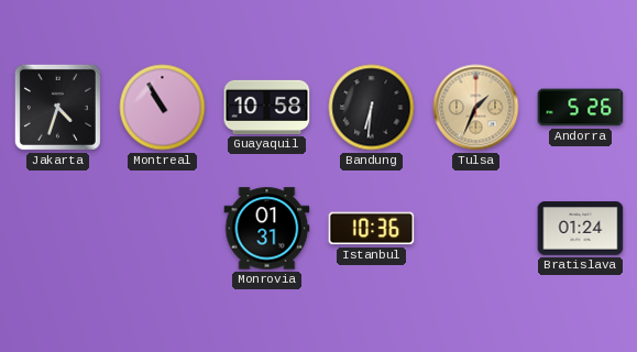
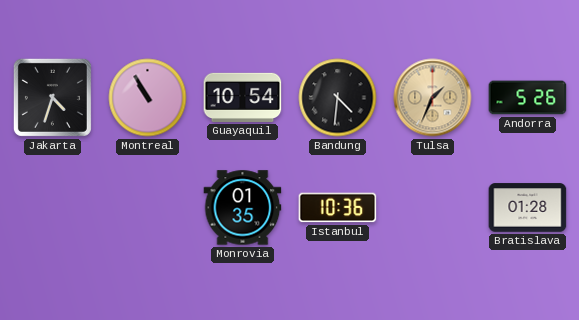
Guayaquil: 10:58 -> 10:54 (243, 97)
Bandung: 6:31 -> 4:31 (338, 98)
Monrovia: 01:31 -> 01:35 (243, 208)
Bratislava: 01:24 -> 01:28 (528, 208)
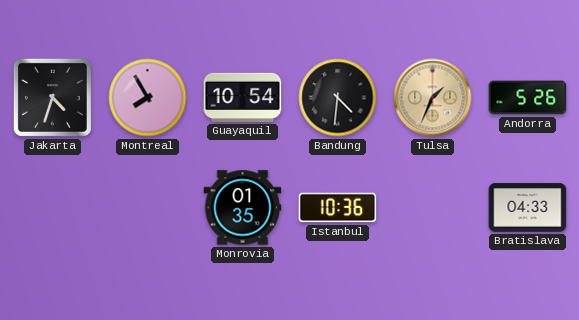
Montreal: 10:55 -> 7:55 (148, 98)
Bratislava: 01:28 -> 04:33 (528, 208)
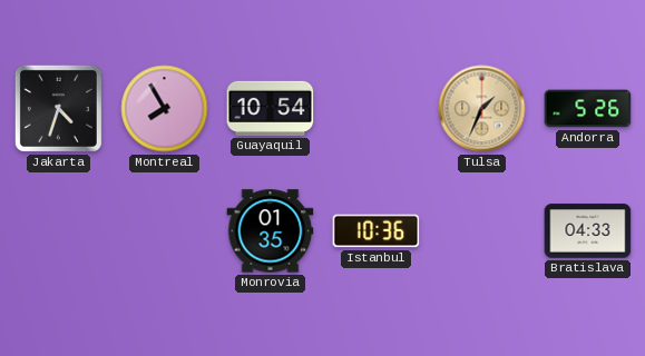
Bandung: 4:31 -> none (338, 98)
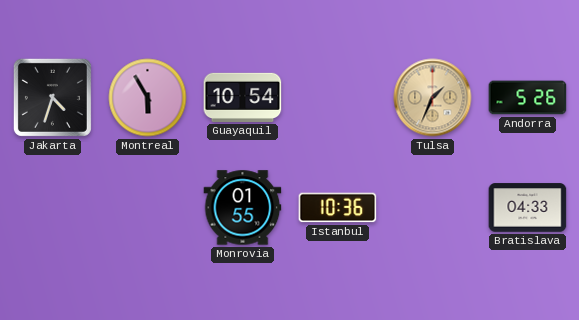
Montreal: 7:55 -> 5:55 (148, 98)
Monrovia: 01:35 -> 01:55 (243, 208)
